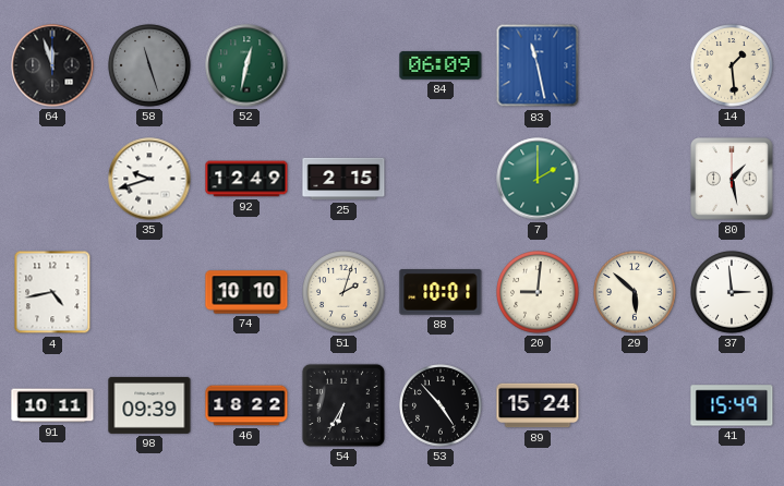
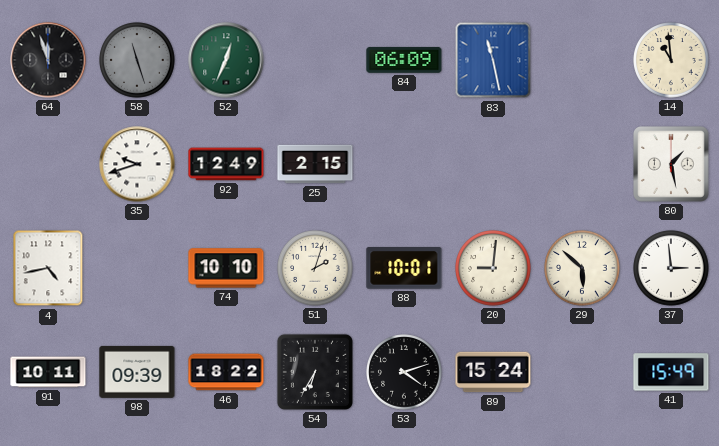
52: 12:32 -> 12:34 (226, 60)
14: 1:29 -> 10:59 (671, 60)
7: 2:00 -> none (538, 179)
53: 4:53 -> 4:12 (404, 372)
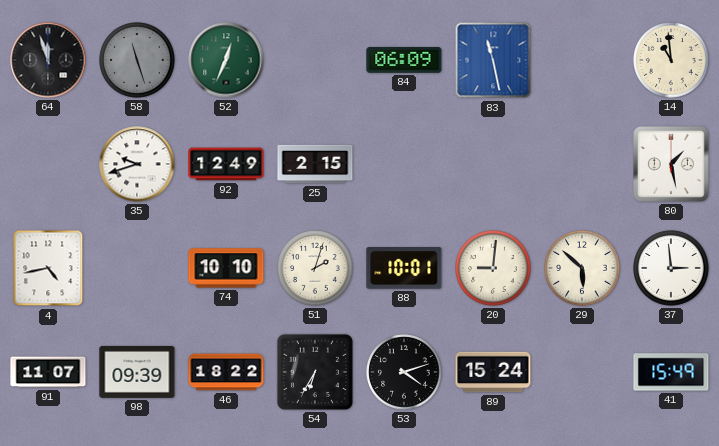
91: 10:11 -> 11:07 (48, 372)
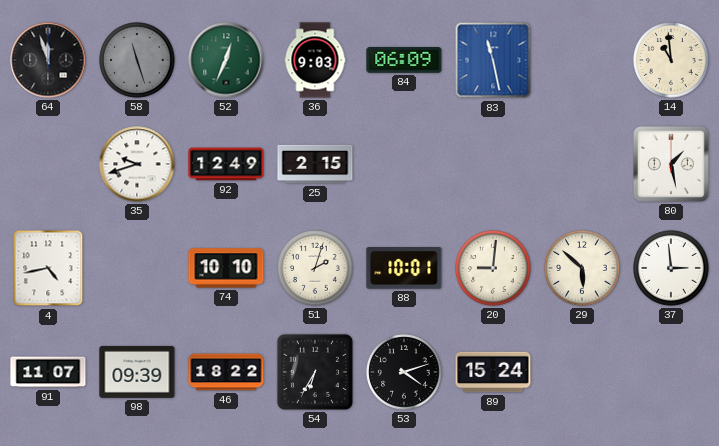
36: none -> 9:03 (315, 60)
41: 15:49 -> none (671, 372)
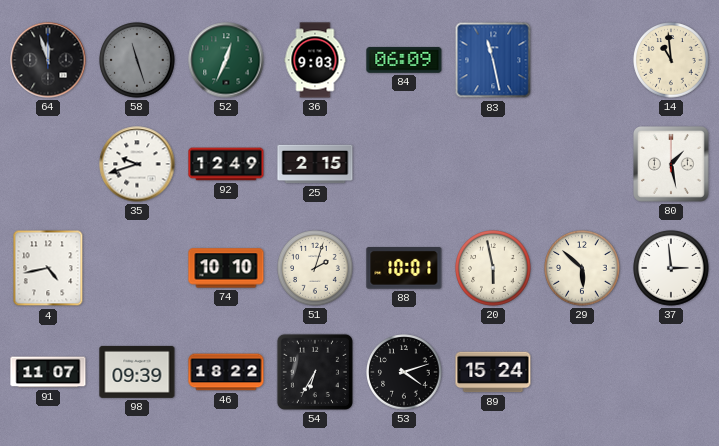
20: 9:01 -> 5:58 (493, 268)
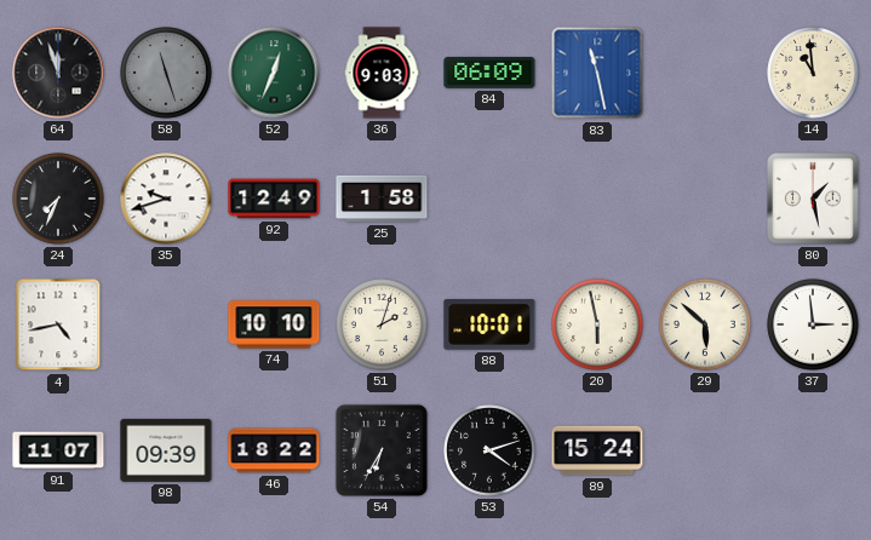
24: none -> 7:34 (58, 199)
25: 2:15 -> 1:58 (382, 199)
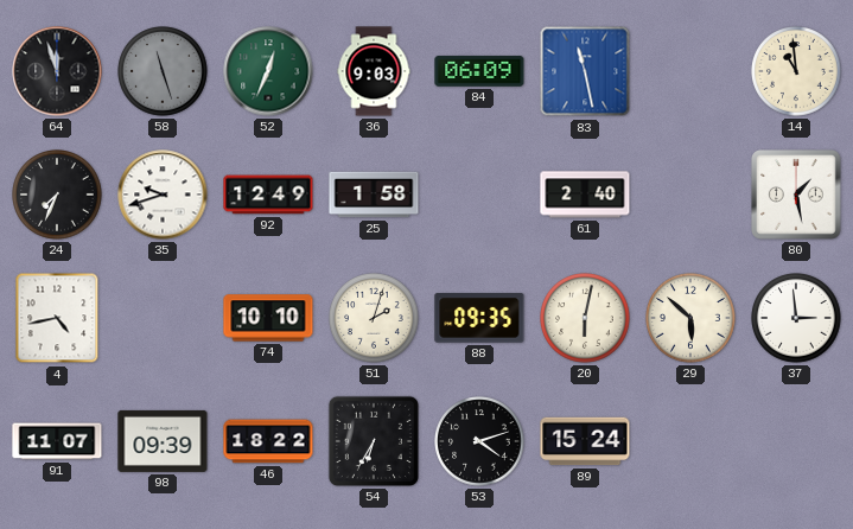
61: none -> 2:40 (585, 195)
88: 10:01 -> 09:35 (479, 319)
20: 5:58 -> 6:02 (585, 318)
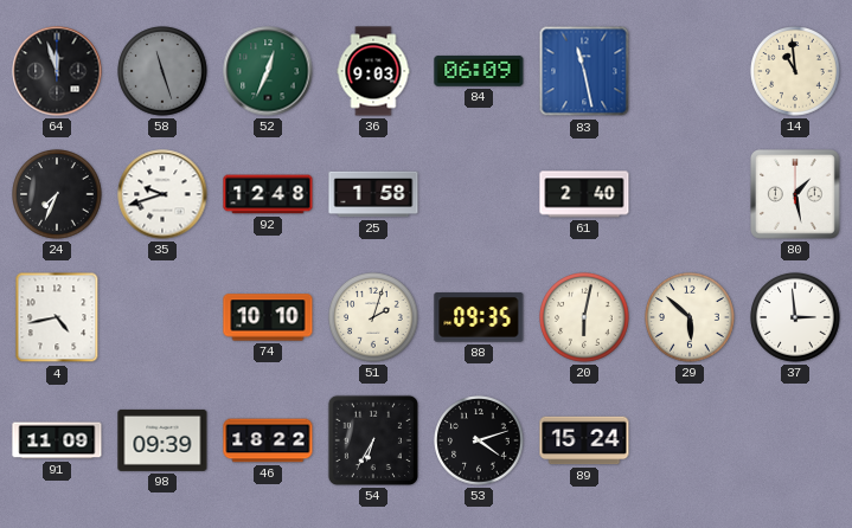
92: 12:49 -> 12:48 (268, 194)
91: 11:07 -> 11:09 (57, 440)
